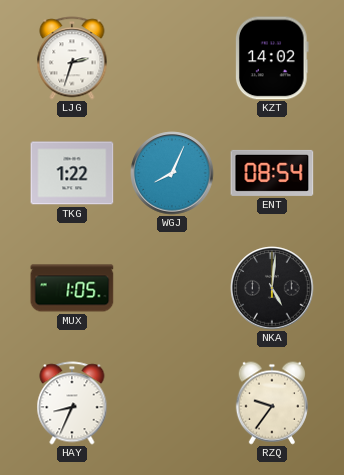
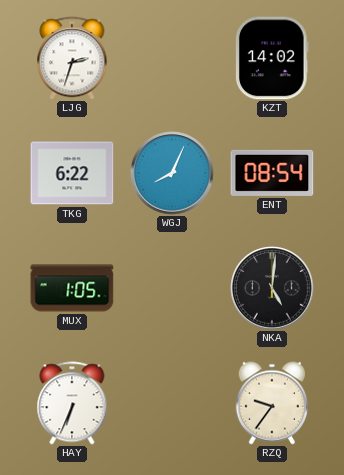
TKG: 1:22 -> 6:22 (72, 173)
HAY: 8:34 -> 6:34 (72, 403)
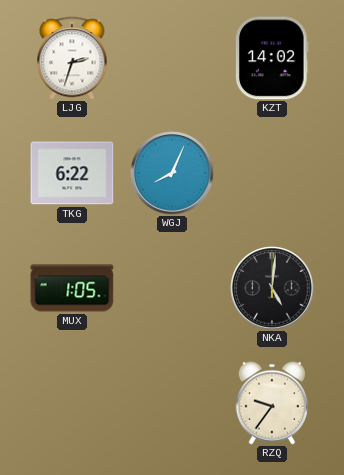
ENT: 08:54 -> none (272, 173)
HAY: 6:34 -> none (72, 403)
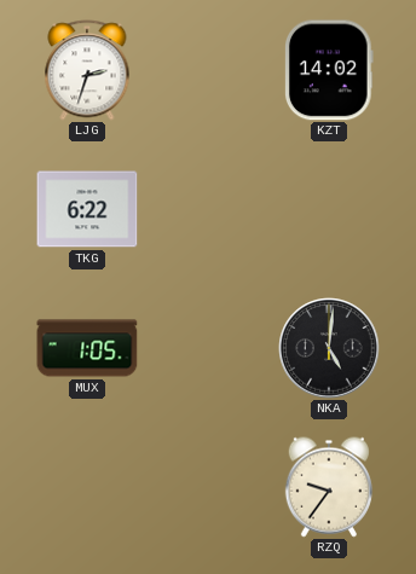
WGJ: 8:04 -> none (172, 173)
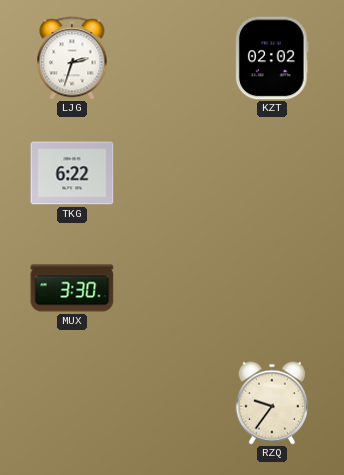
KZT: 14:02 -> 02:02 (272, 58)
MUX: 1:05 -> 3:30 (72, 288)
NKA: 5:01 -> none (329, 348)
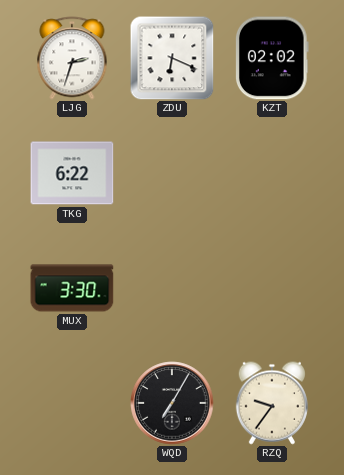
ZDU: none -> 6:19 (172, 58)
WQD: none -> 7:05 (172, 403)
